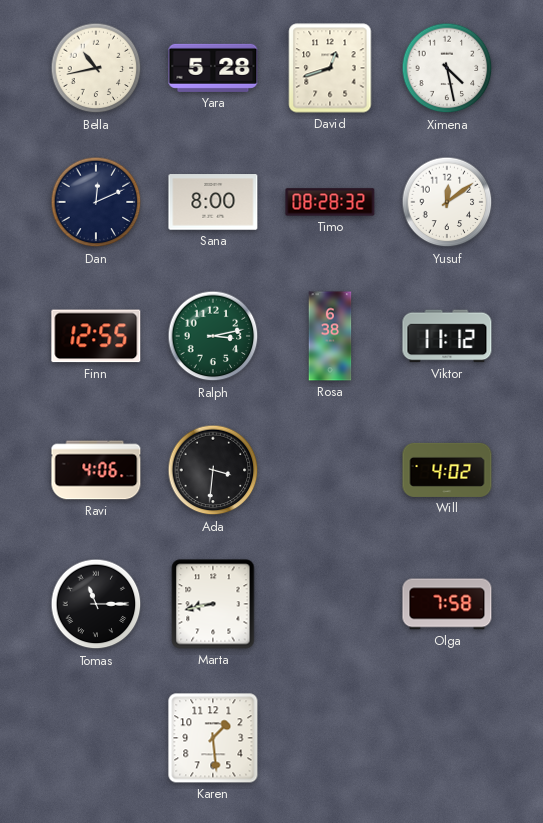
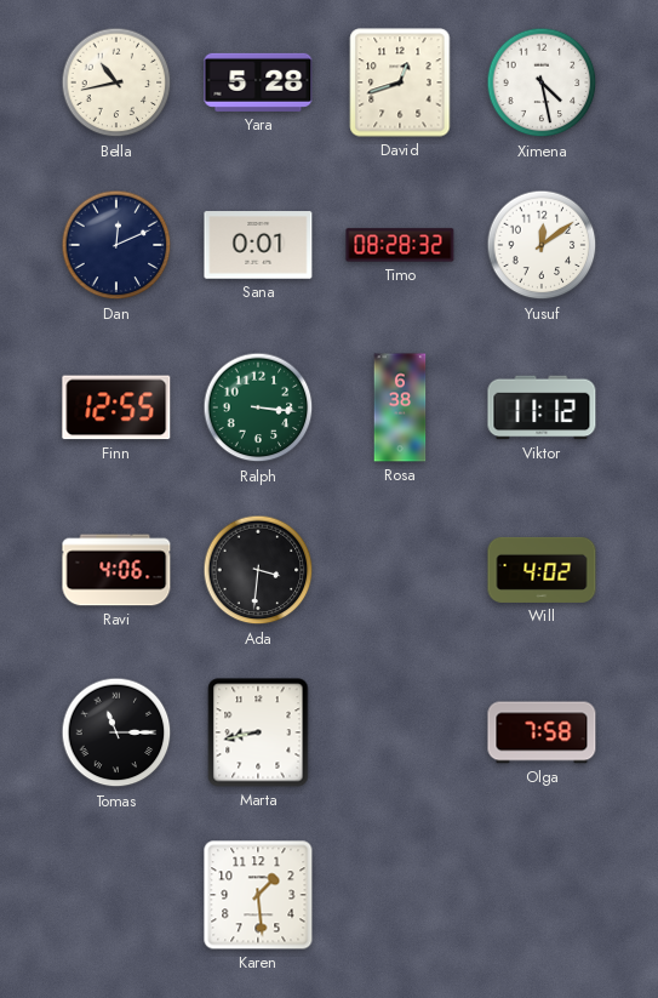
Sana: 8:00 -> 0:01 (258, 245)
Ralph: 3:13 -> 3:16 (258, 407)
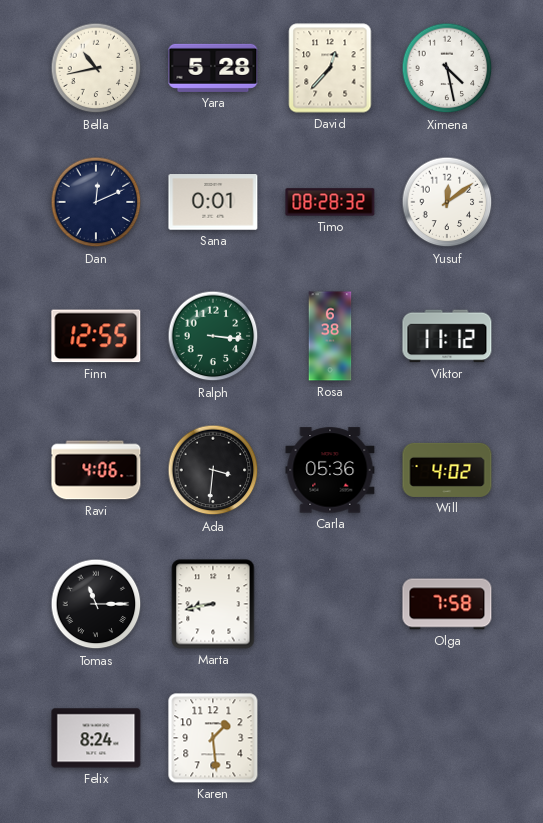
David: 12:42 -> 12:37 (330, 68)
Carla: none -> 05:36 (330, 470)
Felix: none -> 8:24 (96, 738)
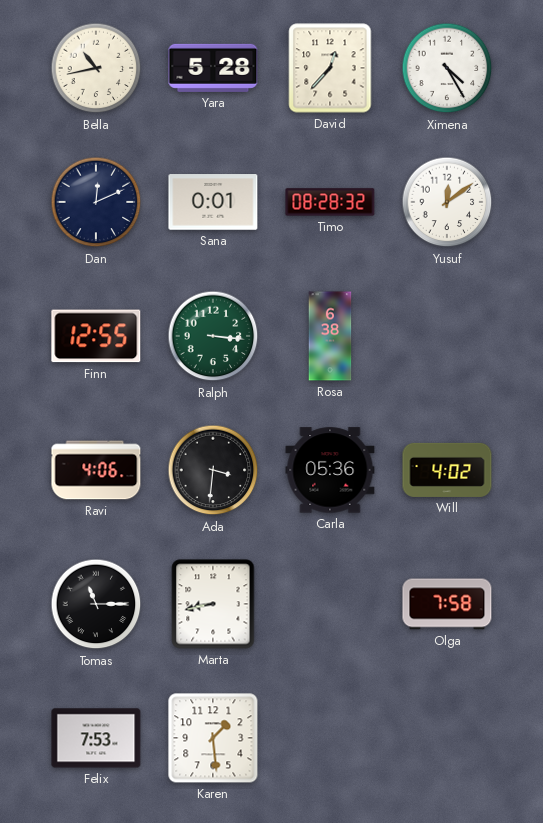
Ximena: 4:28 -> 4:25 (447, 68)
Viktor: 11:12 -> none (447, 336)
Felix: 8:24 -> 7:53 (96, 738)
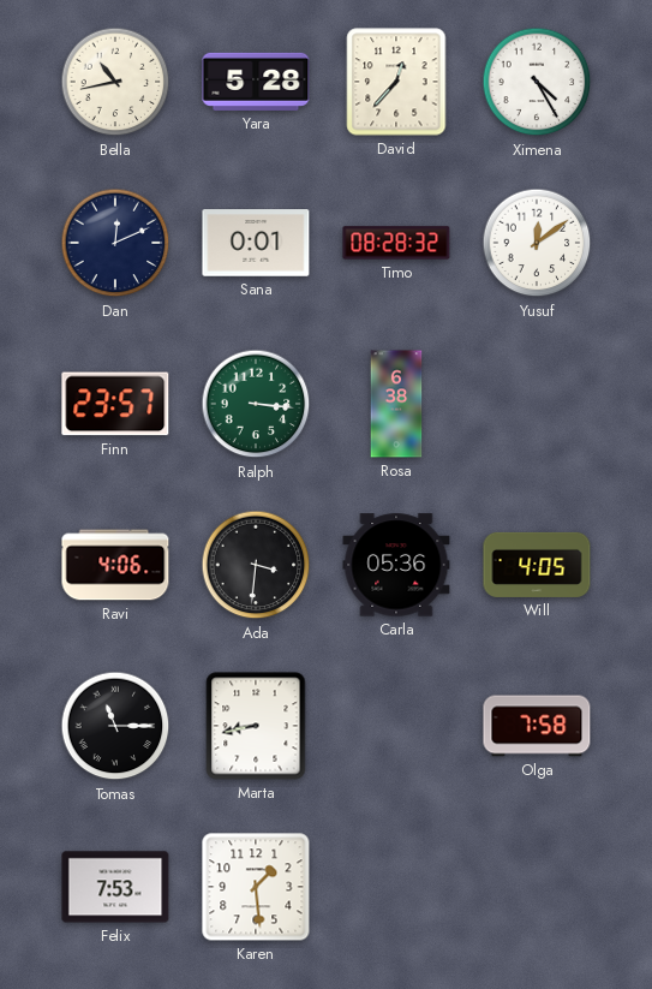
Finn: 12:55 -> 23:57 (115, 404)
Will: 4:02 -> 4:05 (537, 565)
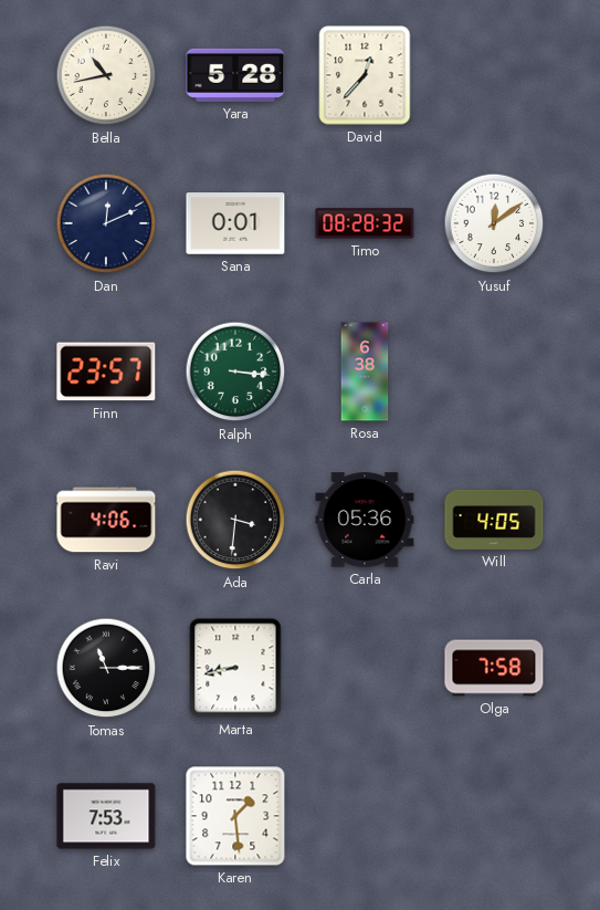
Ximena: 4:25 -> none (537, 82)
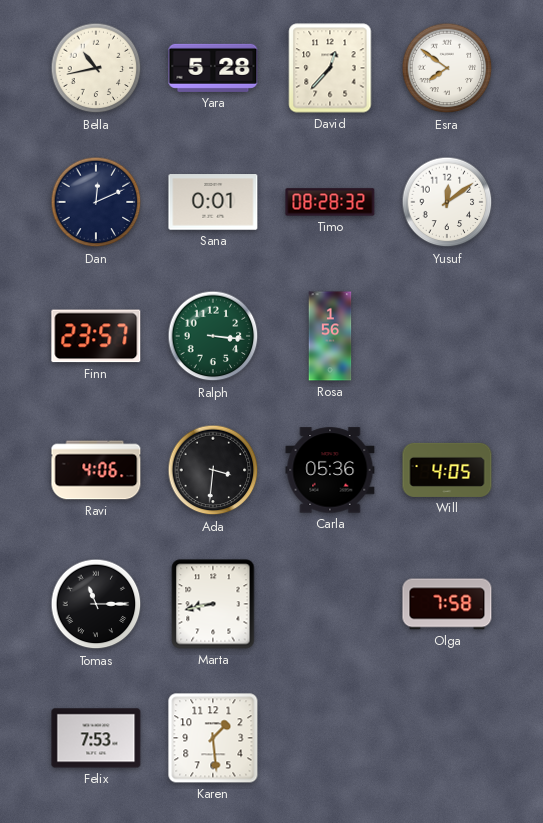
Esra: none -> 7:51 (447, 68)
Rosa: 6:38 -> 1:56 (330, 336)
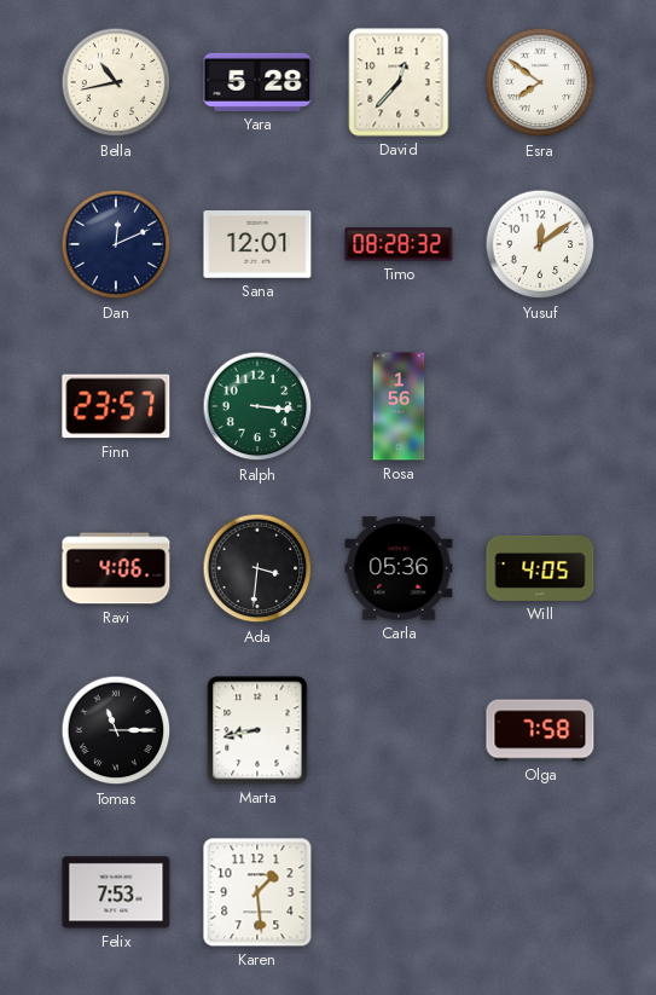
Sana: 0:01 -> 12:01 (257, 244)
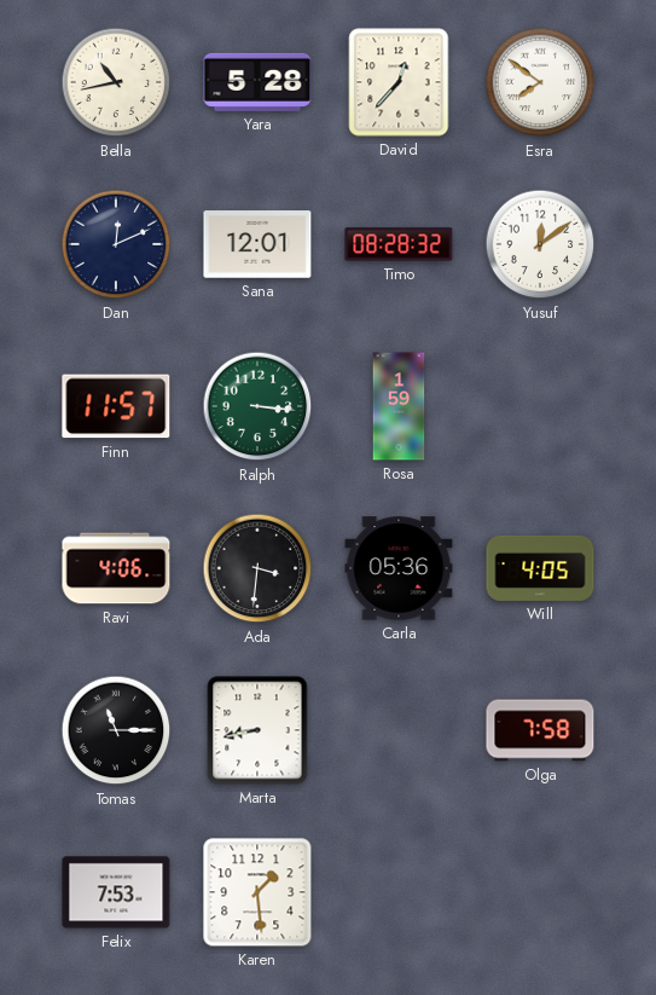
Finn: 23:57 -> 11:57 (116, 406)
Rosa: 1:56 -> 1:59 (399, 406)
